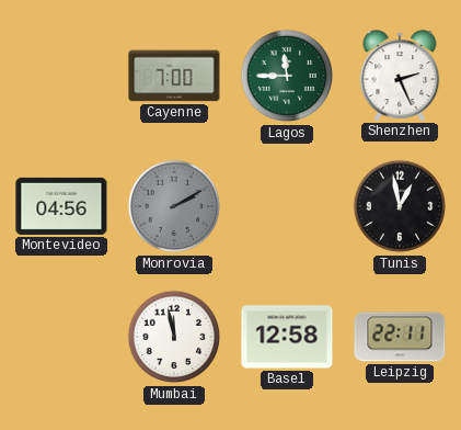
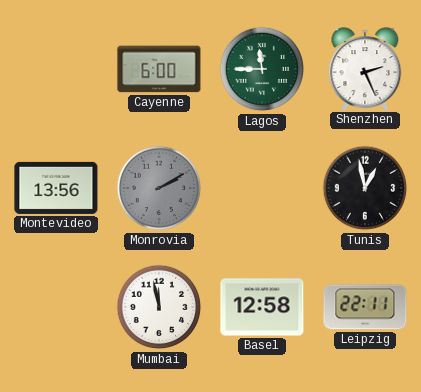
Cayenne: 7:00 -> 6:00 (159, 69)
Montevideo: 04:56 -> 13:56 (56, 188)
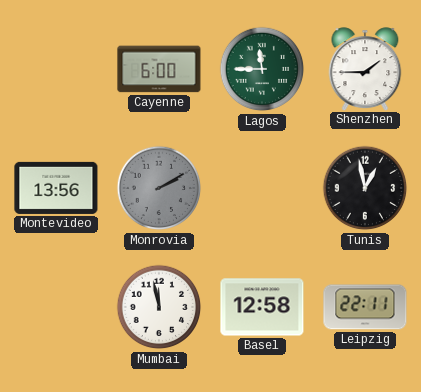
Shenzhen: 2:26 -> 1:45 (365, 69)
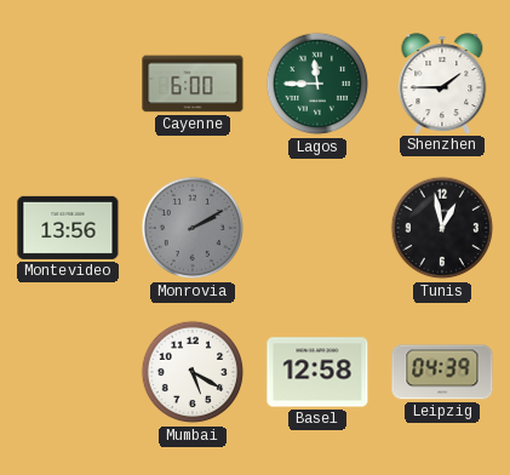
Mumbai: 11:58 -> 5:20 (193, 372)
Leipzig: 22:11 -> 04:39 (442, 372)
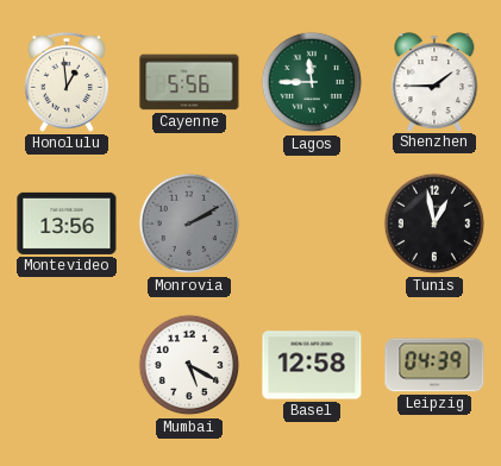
Honolulu: none -> 12:59 (67, 82)
Cayenne: 6:00 -> 5:56 (189, 82)
